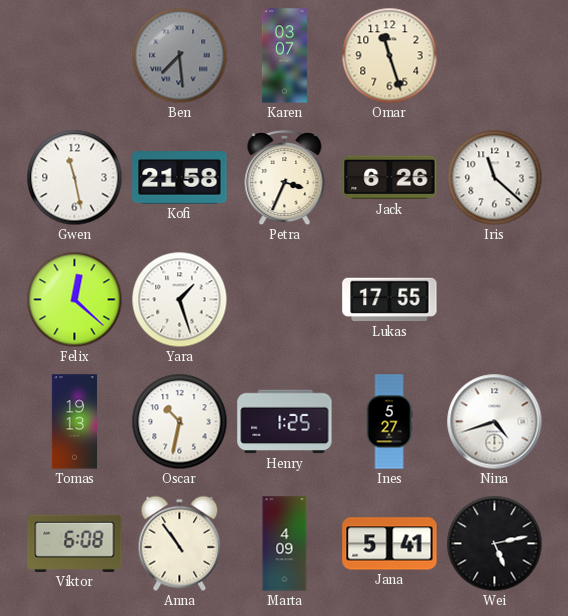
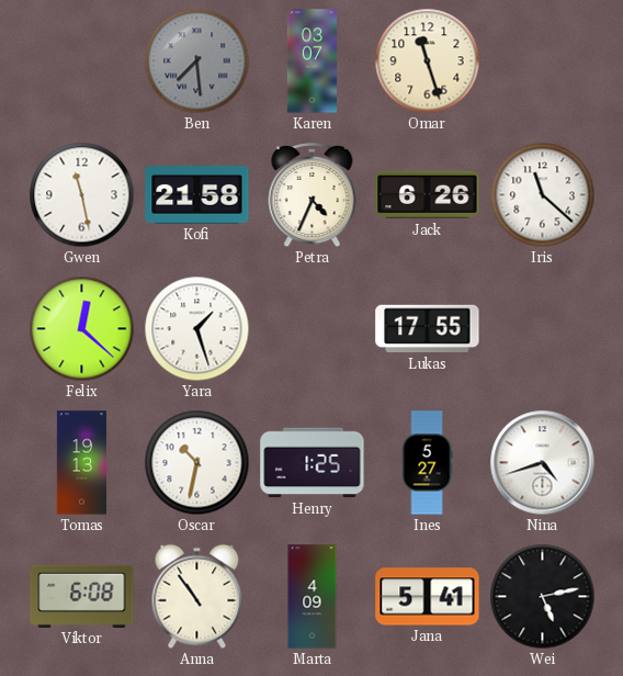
Petra: 3:34 -> 4:34 (313, 195)
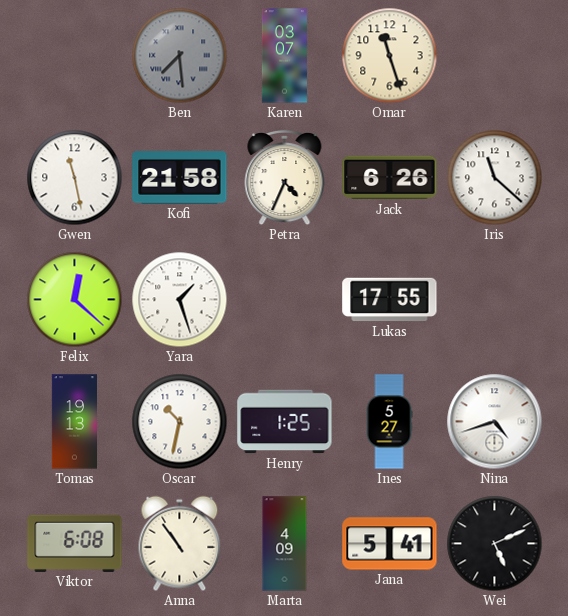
Wei: 5:13 -> 5:11 (495, 544)
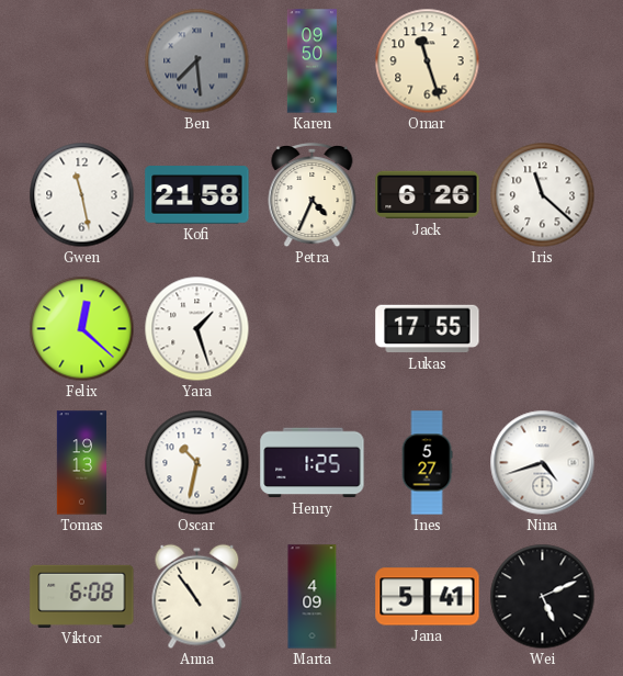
Karen: 03:07 -> 09:50 (311, 61)
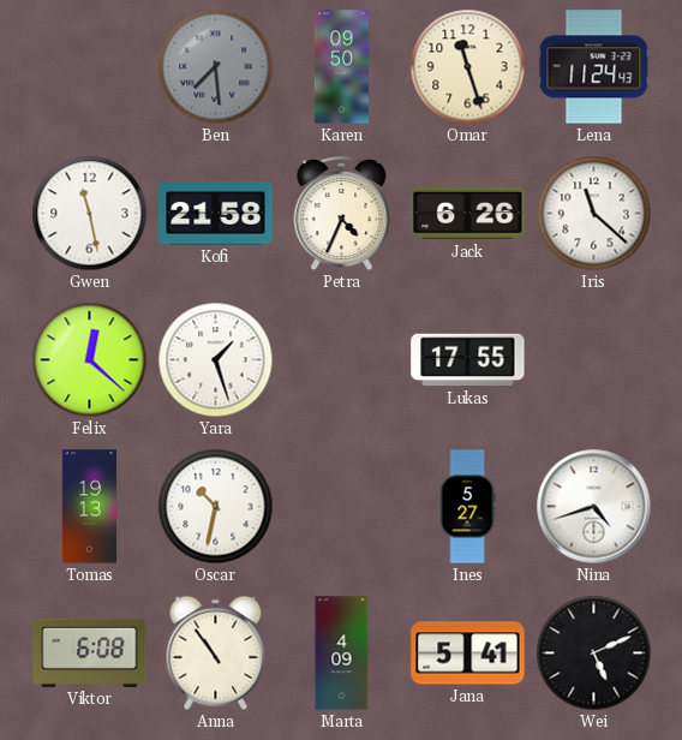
Lena: none -> 11:24 (594, 67)
Henry: 1:25 -> none (313, 463)
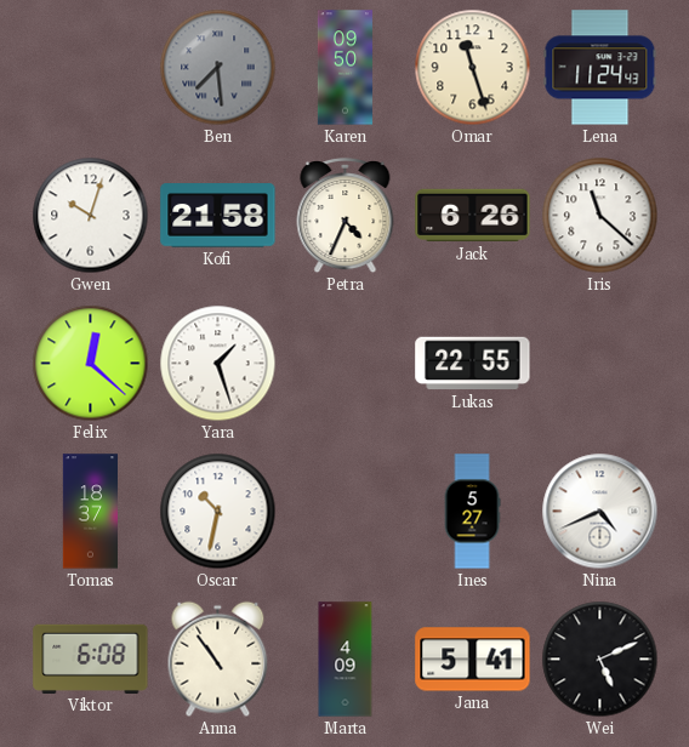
Gwen: 11:28 -> 10:03 (91, 216)
Lukas: 17:55 -> 22:55 (473, 364)
Tomas: 19:13 -> 18:37 (90, 512)
Nina: 4:42 -> 4:41 (600, 512)
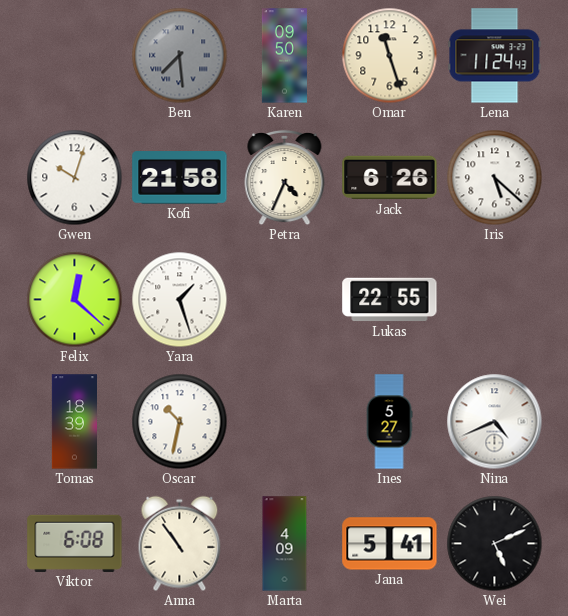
Iris: 11:22 -> 5:22 (495, 178)
Tomas: 18:37 -> 18:39 (74, 422)
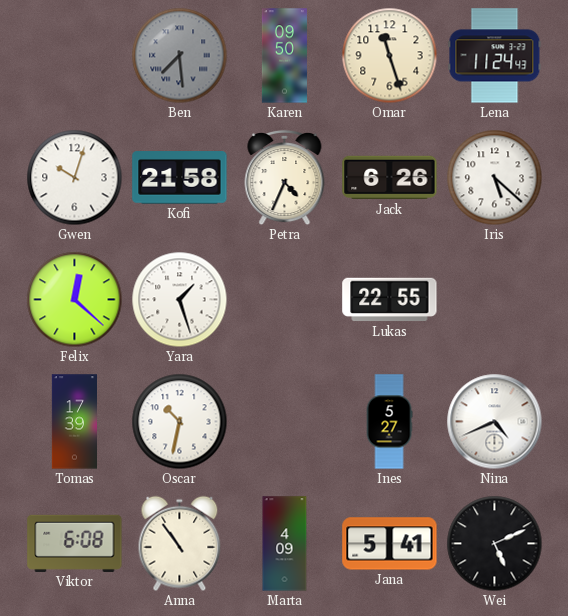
Tomas: 18:39 -> 17:39 (74, 422)
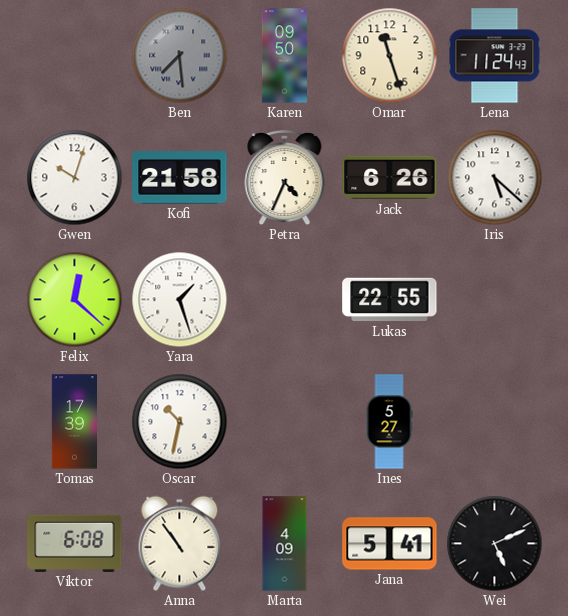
Nina: 4:41 -> none (495, 422)
